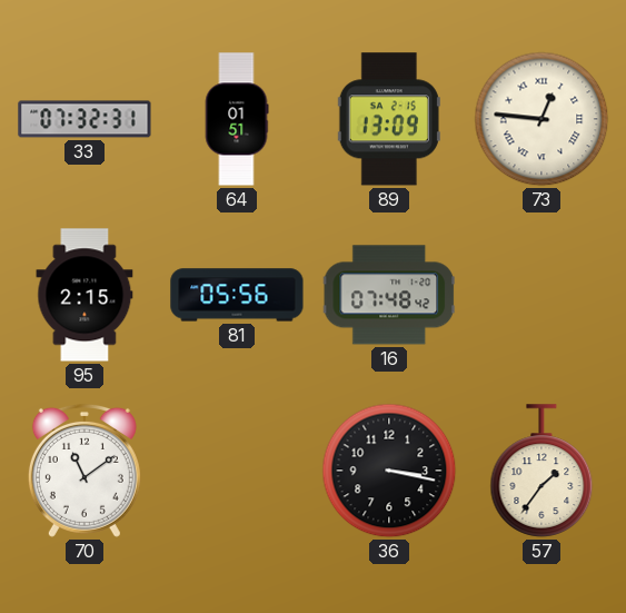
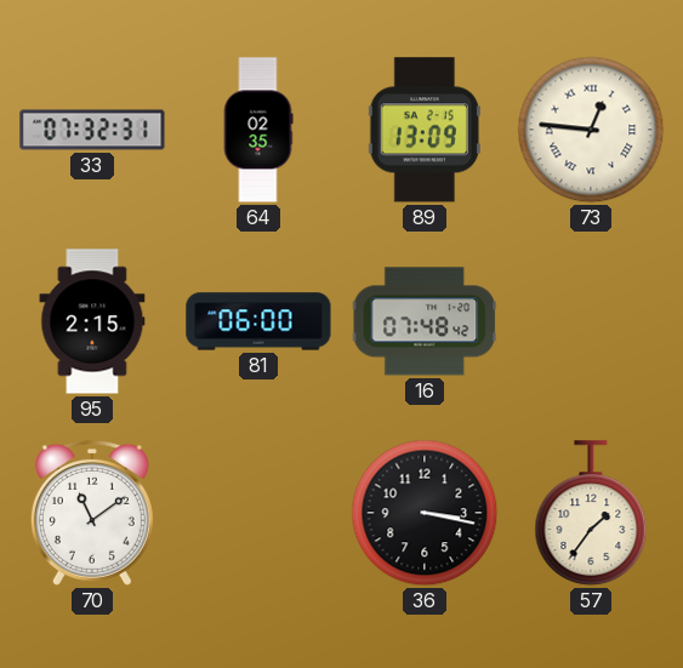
64: 01:51 -> 02:35 (258, 130)
81: 05:56 -> 06:00 (258, 321)
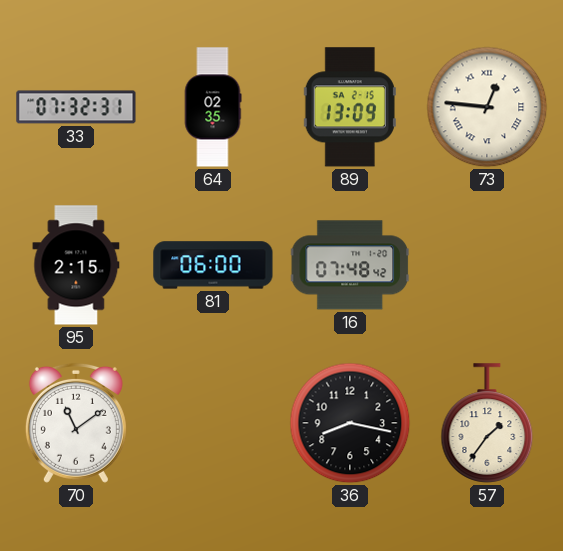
36: 3:17 -> 8:17 (350, 423)
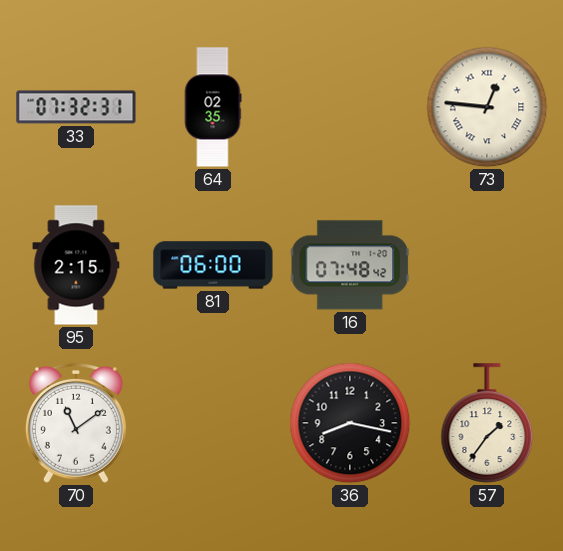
89: 13:09 -> none (350, 107)
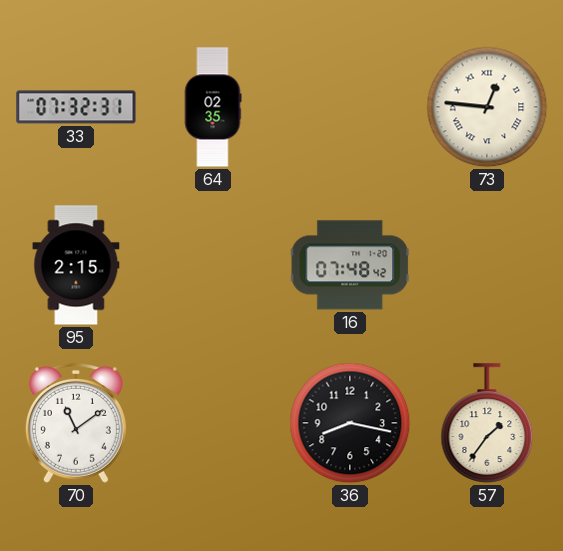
81: 06:00 -> none (213, 265)
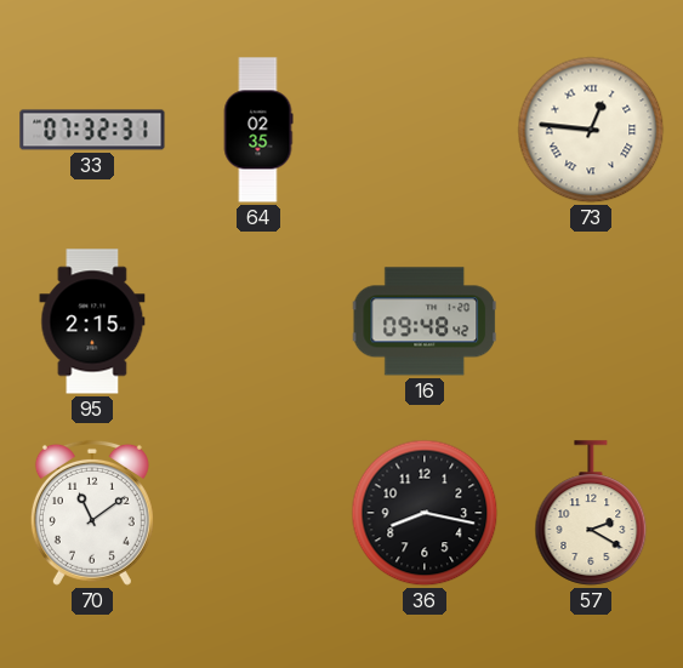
16: 07:48 -> 09:48 (425, 321)
57: 1:36 -> 2:20 (591, 513)
